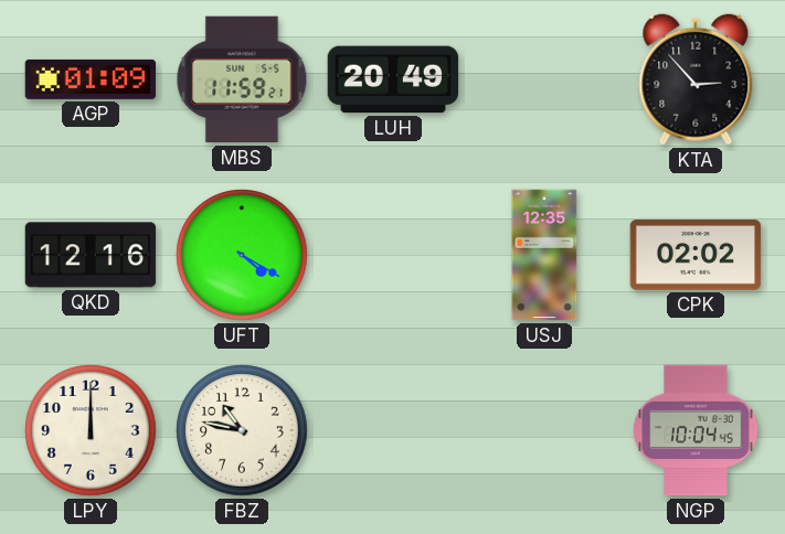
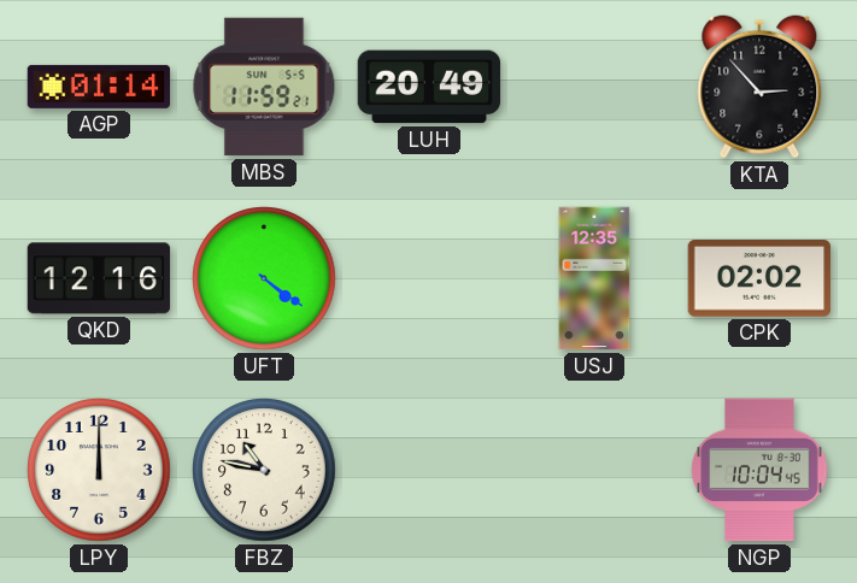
AGP: 01:09 -> 01:14 (99, 87)
UFT: 4:20 -> 4:21 (264, 278)
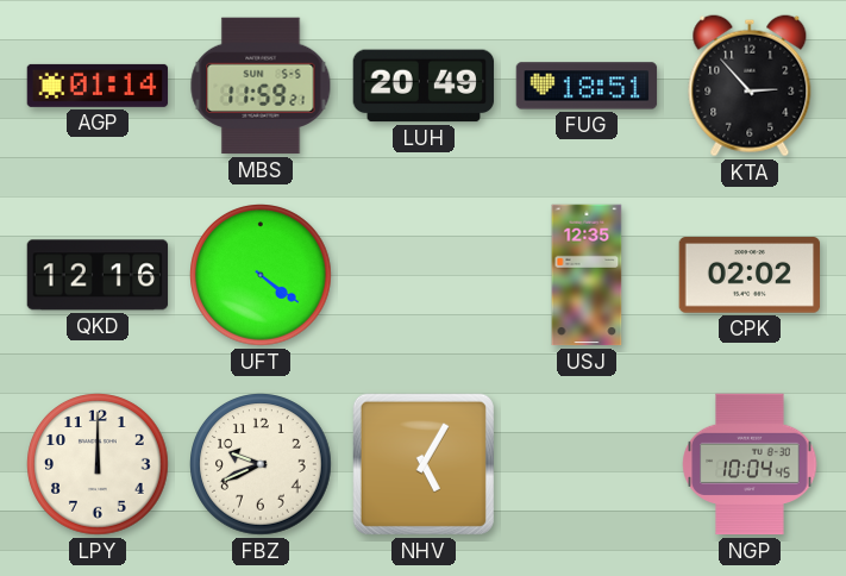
FUG: none -> 18:51 (587, 86)
FBZ: 10:47 -> 9:41 (261, 464)
NHV: none -> 5:05 (424, 464)
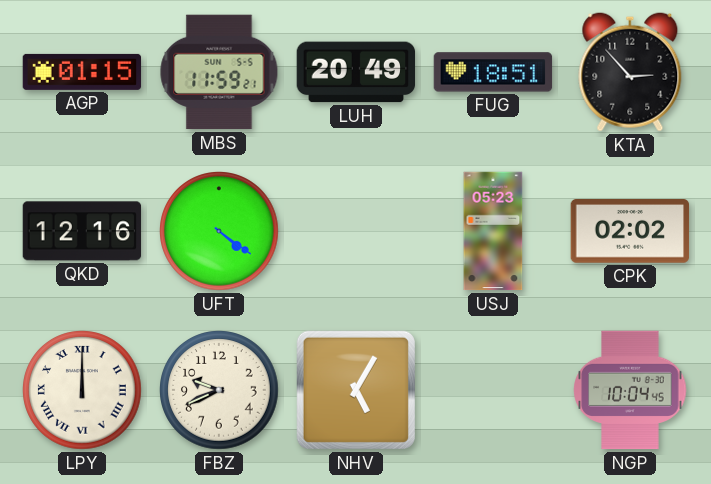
AGP: 01:14 -> 01:15 (82, 72)
USJ: 12:35 -> 05:23 (493, 231)
LPY numerals: Arabic -> Roman (82, 390)
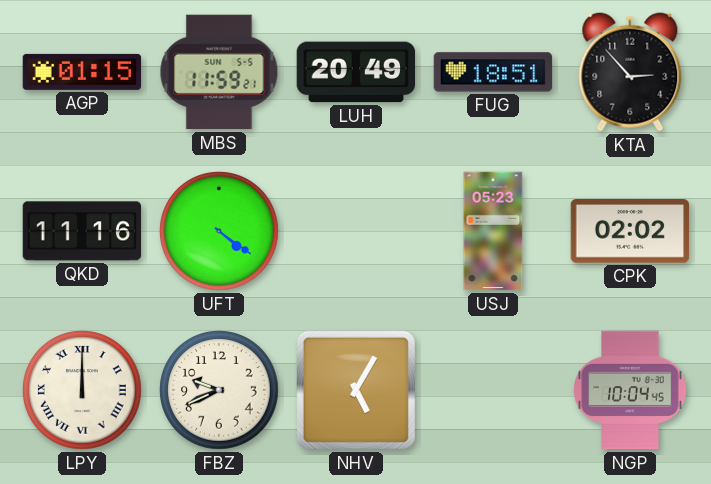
QKD: 12:16 -> 11:16 (82, 231)
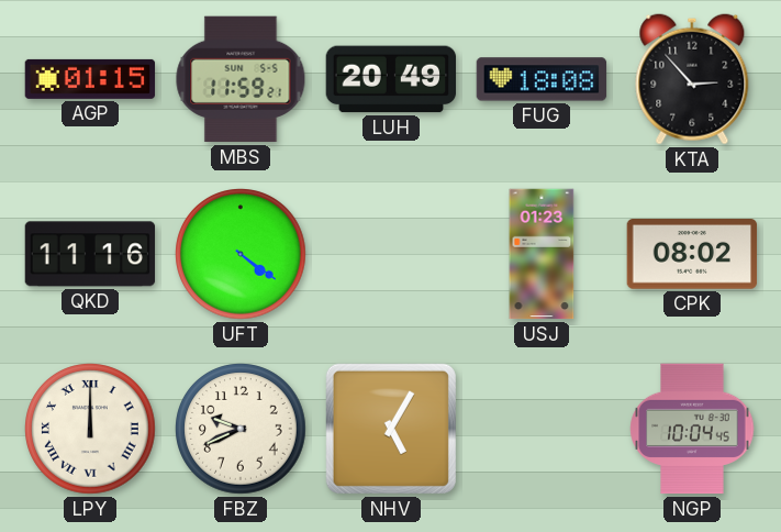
FUG: 18:51 -> 18:08 (542, 79)
USJ: 05:23 -> 01:23 (542, 254)
CPK: 02:02 -> 08:02 (692, 255)
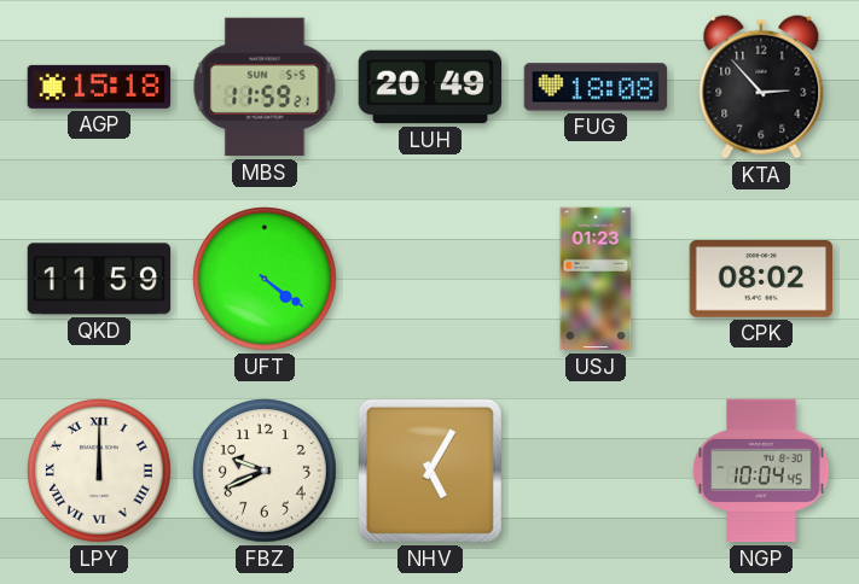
AGP: 01:15 -> 15:18 (99, 87)
QKD: 11:16 -> 11:59 (99, 279)
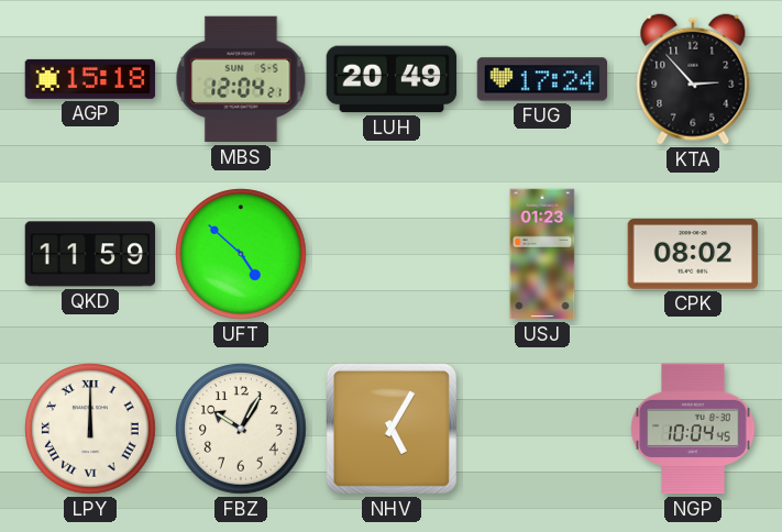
MBS: 11:59 -> 12:04 (241, 79)
FUG: 18:08 -> 17:24 (542, 79)
UFT: 4:21 -> 4:52 (241, 254)
FBZ: 9:41 -> 10:05 (241, 429)
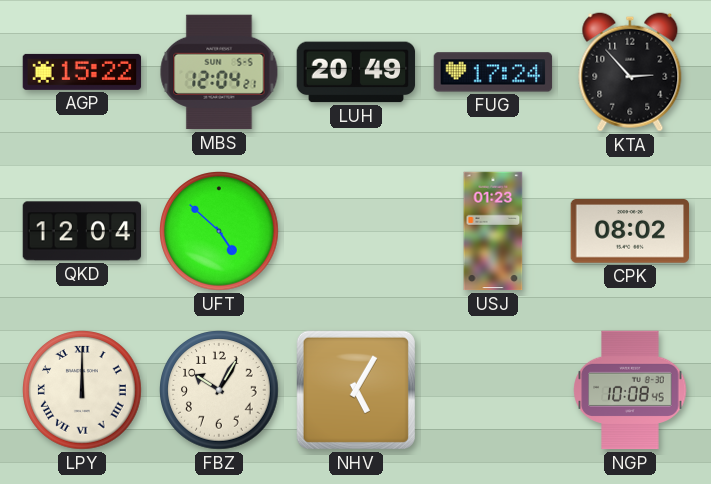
AGP: 15:18 -> 15:22 (82, 72)
QKD: 11:59 -> 12:04 (82, 231)
NGP: 10:04 -> 10:08 (630, 390)
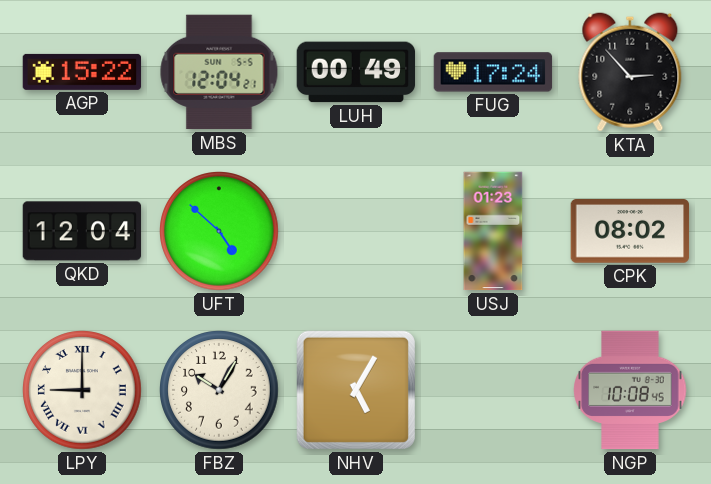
LUH: 20:49 -> 00:49 (356, 72)
LPY: 12:00 -> 9:00 (82, 390)
